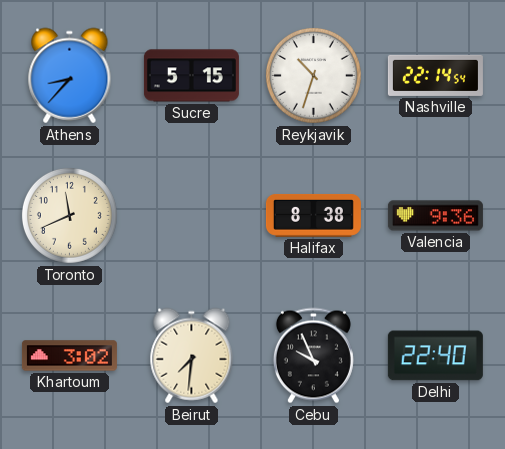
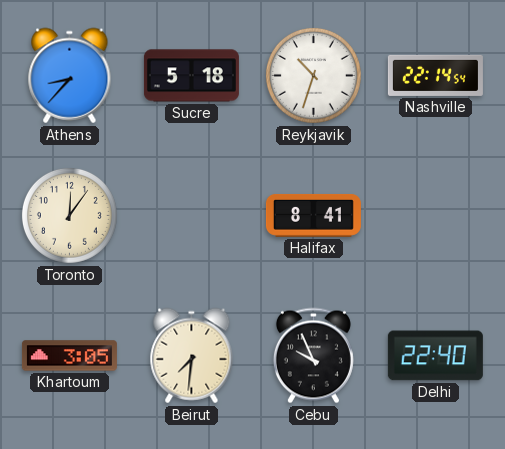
Sucre: 5:15 -> 5:18 (191, 76)
Toronto: 11:41 -> 12:06 (69, 215)
Halifax: 8:38 -> 8:41 (313, 215)
Valencia: 9:36 -> none (435, 216)
Khartoum: 3:02 -> 3:05 (69, 356)
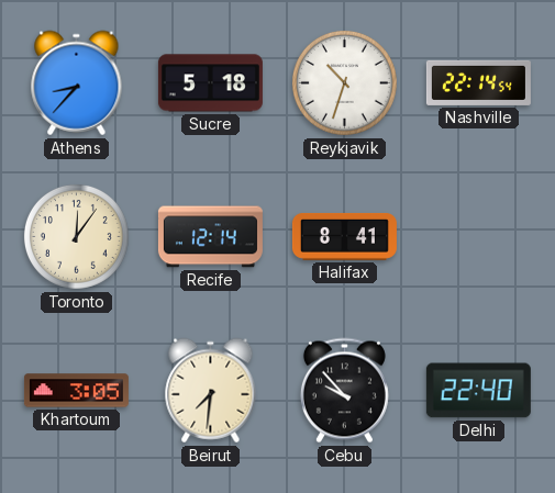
Recife: none -> 12:14 (210, 237)
Cebu: 9:56 -> 9:53 (344, 391)
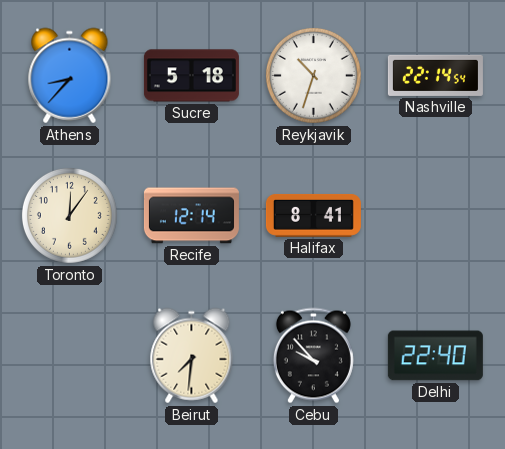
Khartoum: 3:05 -> none (76, 391)
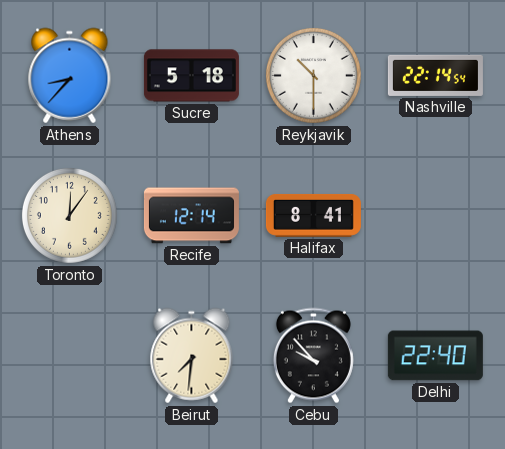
Reykjavik: 10:33 -> 10:30 (313, 75)
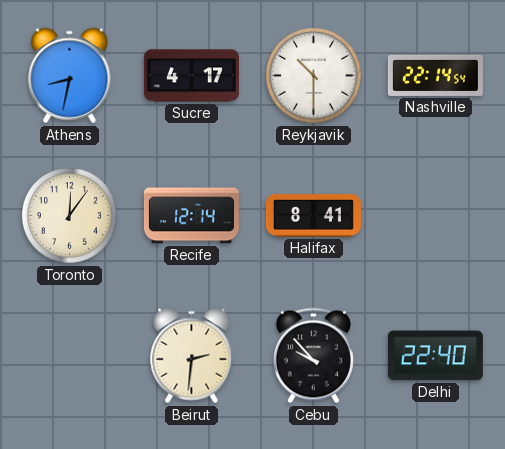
Athens: 8:37 -> 8:32 (70, 76)
Sucre: 5:18 -> 4:17 (191, 76)
Beirut: 7:31 -> 2:31 (192, 356)
